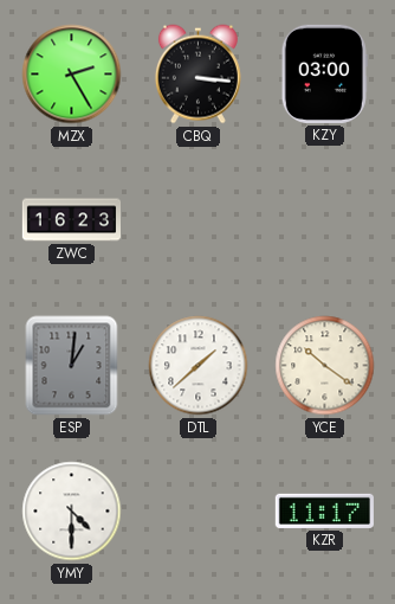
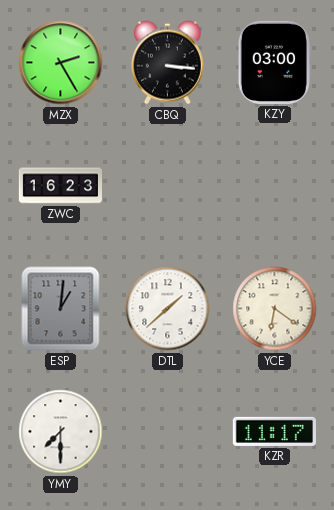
YCE: 10:21 -> 6:21 (275, 309)
YMY: 4:30 -> 7:30 (61, 432)
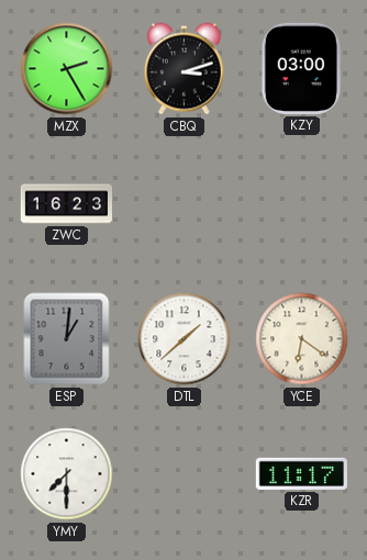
CBQ: 3:16 -> 3:12 (183, 69)
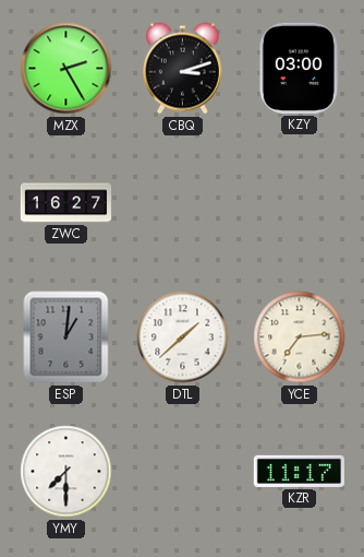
ZWC: 16:23 -> 16:27 (65, 203)
YCE: 6:21 -> 7:14 (300, 337)
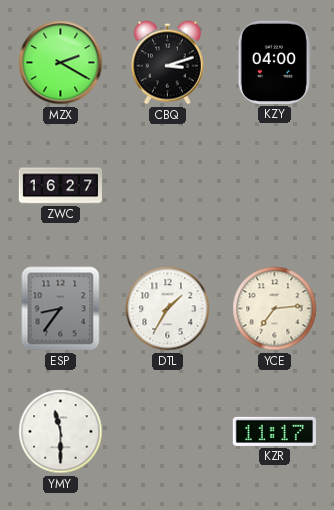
MZX: 2:25 -> 2:20 (61, 63)
KZY: 03:00 -> 04:00 (274, 62)
ESP: 1:01 -> 8:36 (61, 309)
DTL: 1:38 -> 1:35 (168, 309)
YMY: 7:30 -> 11:30 (61, 432)
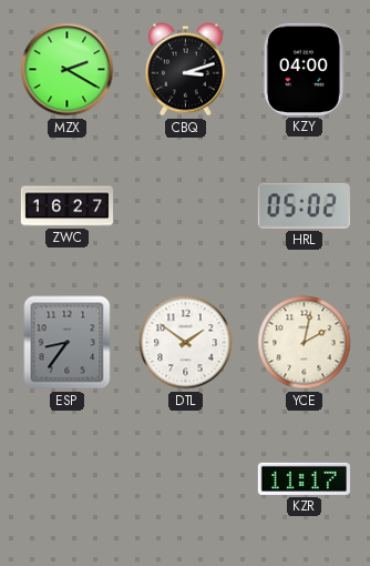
HRL: none -> 05:02 (304, 205)
DTL: 1:35 -> 1:51 (186, 343)
YCE: 7:14 -> 2:02 (305, 343)
YMY: 11:30 -> none (61, 432)
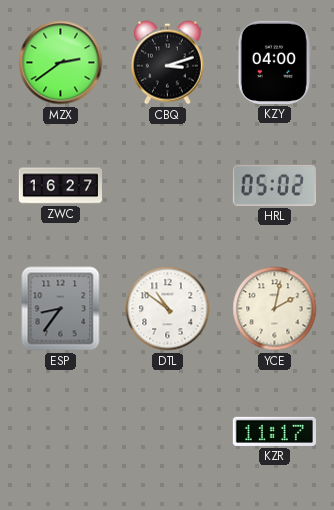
MZX: 2:20 -> 2:39 (61, 63)
DTL: 1:51 -> 10:51 (168, 309)
